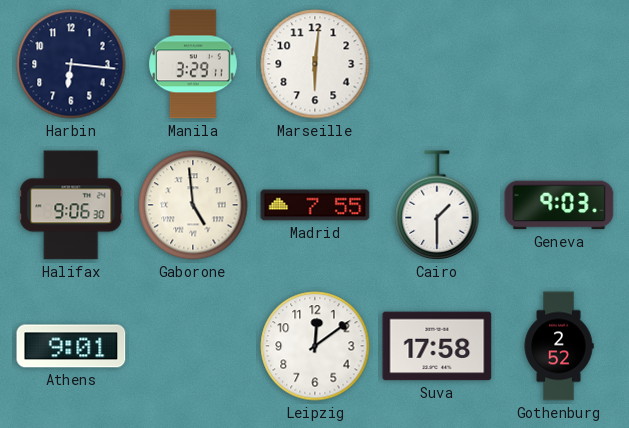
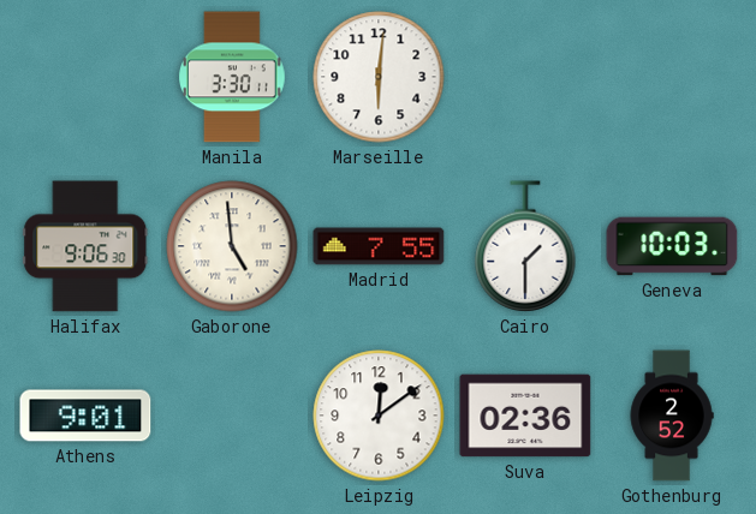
Harbin: 6:16 -> none (71, 64)
Manila: 3:29 -> 3:30 (233, 77)
Geneva: 9:03 -> 10:03 (672, 246)
Suva: 17:58 -> 02:36 (525, 416)
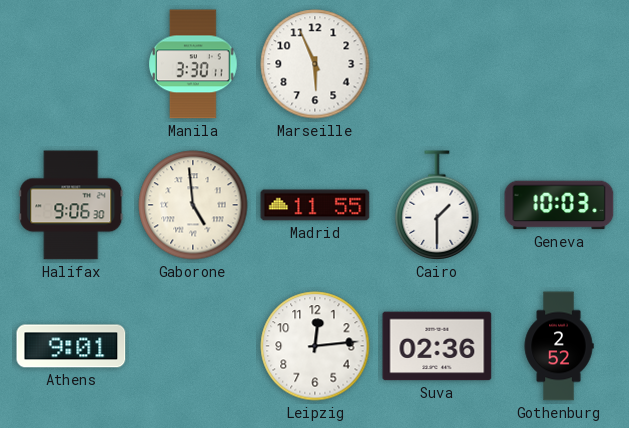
Marseille: 6:01 -> 5:56 (315, 64)
Madrid: 7:55 -> 11:55 (315, 205)
Leipzig: 12:09 -> 12:14 (315, 346)
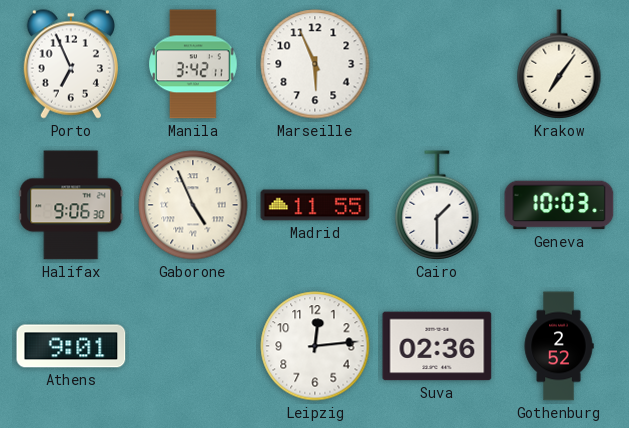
Porto: none -> 6:56 (71, 64)
Manila: 3:30 -> 3:42 (194, 64)
Krakow: none -> 7:06 (559, 64)
Gaborone: 4:59 -> 4:56 (193, 205)
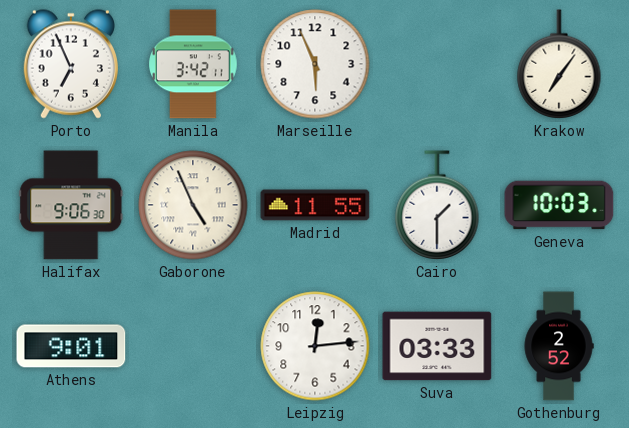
Suva: 02:36 -> 03:33 (437, 346)
